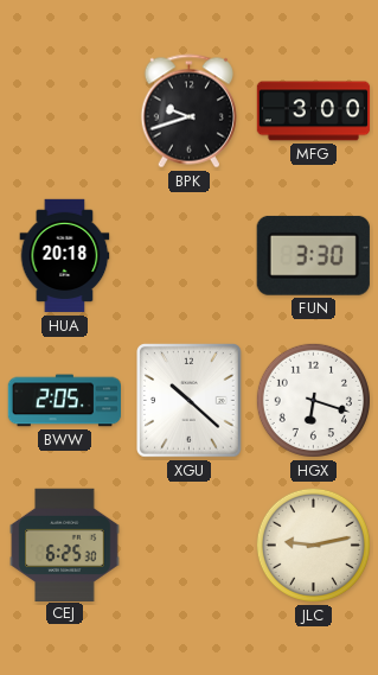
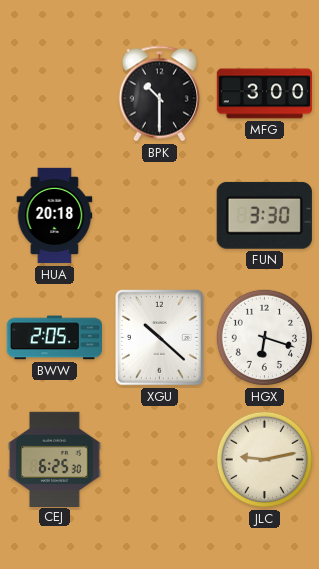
BPK: 9:42 -> 10:30 (159, 94)
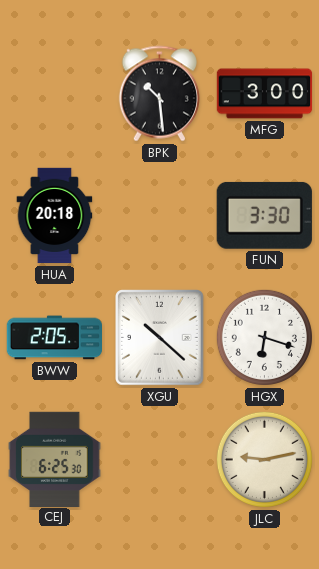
BPK: 10:30 -> 10:29 (159, 94)
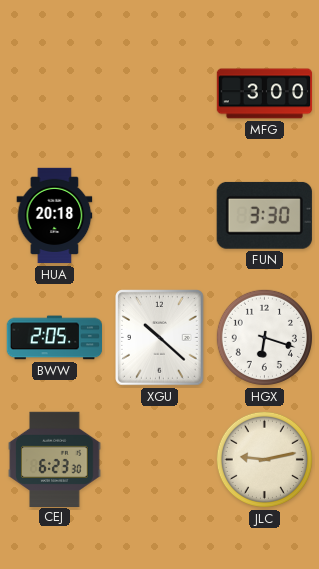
BPK: 10:29 -> none (159, 94)
CEJ: 6:25 -> 6:23 (55, 459)
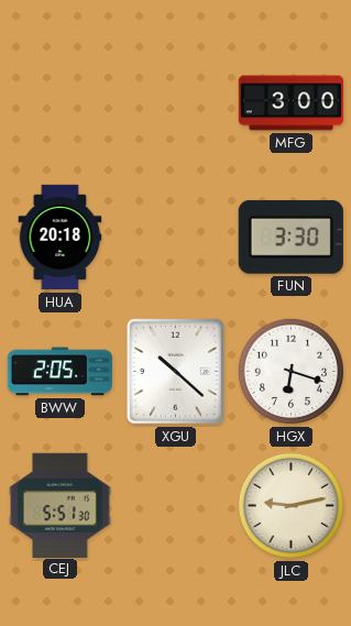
CEJ: 6:23 -> 5:51 (61, 505)
